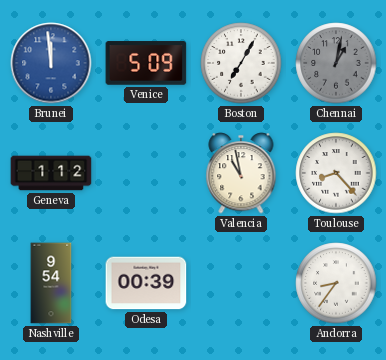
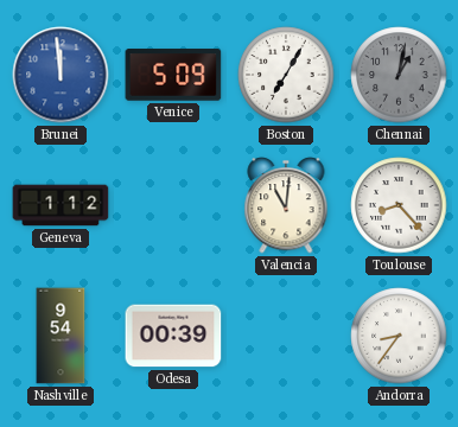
Valencia: 10:58 -> 11:01 (286, 205)
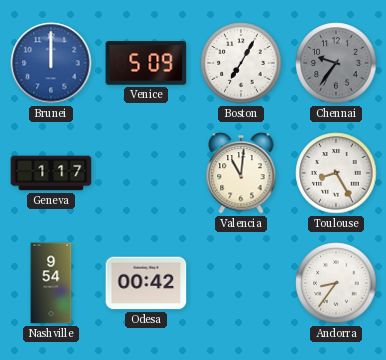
Brunei: 11:59 -> 12:00 (51, 63)
Chennai: 1:02 -> 9:36 (336, 63)
Geneva: 1:12 -> 1:17 (51, 173)
Toulouse: 8:23 -> 8:25 (336, 173)
Odesa: 00:39 -> 00:42 (146, 283)
